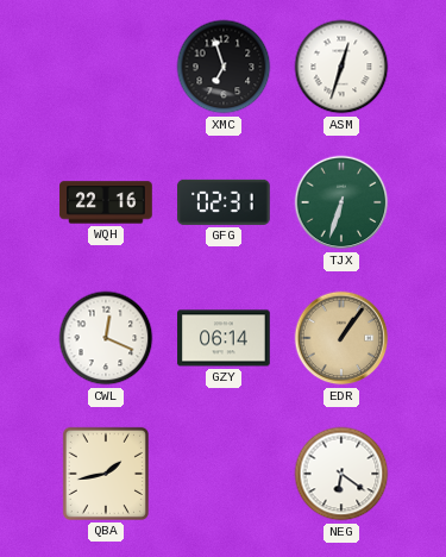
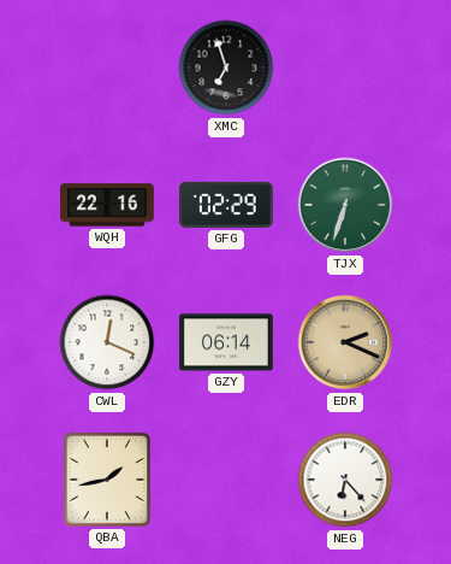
ASM: 12:33 -> none (341, 67)
GFG: 02:31 -> 02:29 (227, 205)
EDR: 1:06 -> 2:19 (345, 342)
NEG: 6:21 -> 6:23 (345, 480)
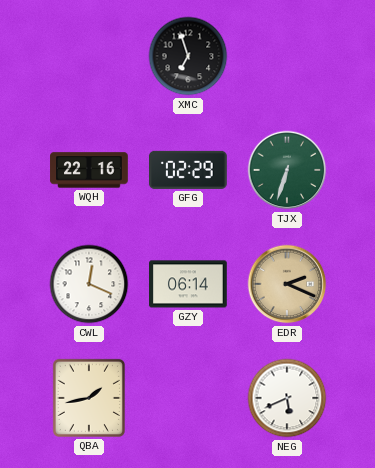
NEG: 6:23 -> 5:41 (287, 398)
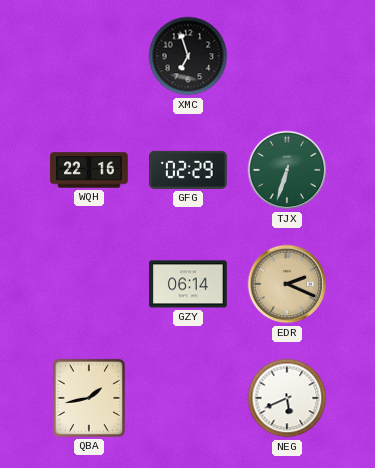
CWL: 12:19 -> none (89, 284)
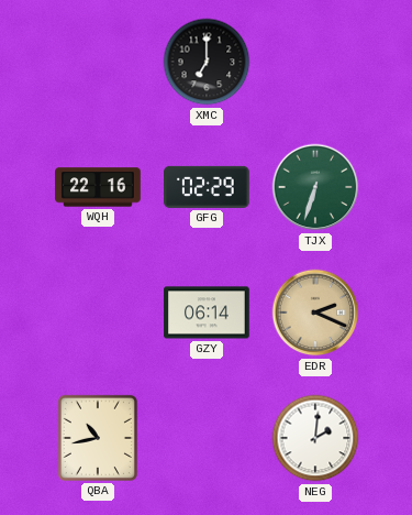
XMC: 6:57 -> 7:00 (207, 62)
QBA: 1:43 -> 10:43 (98, 438)
NEG: 5:41 -> 2:01 (315, 438)
